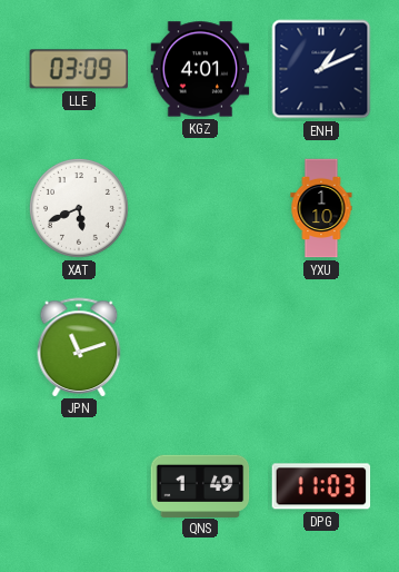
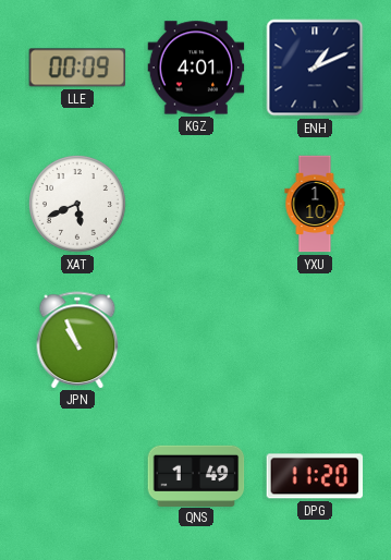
LLE: 03:09 -> 00:09 (77, 68)
JPN: 11:12 -> 10:56 (77, 340)
DPG: 11:03 -> 11:20 (315, 476)
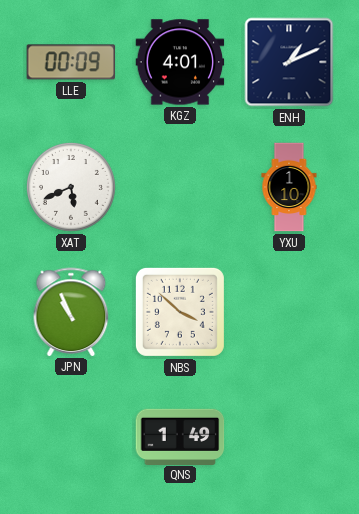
NBS: none -> 3:52 (180, 312)
DPG: 11:20 -> none (315, 476)
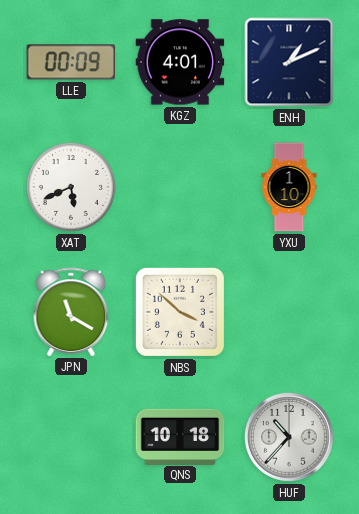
JPN: 10:56 -> 11:20 (71, 312)
QNS: 1:49 -> 10:18 (180, 436)
HUF: none -> 10:37 (289, 437)
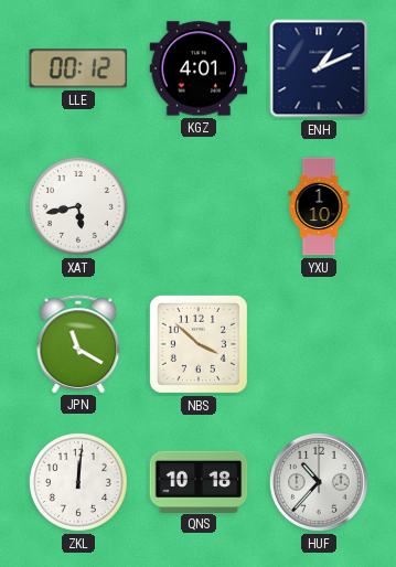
LLE: 00:09 -> 00:12 (78, 68)
XAT: 5:41 -> 5:43 (78, 206)
ZKL: none -> 12:01 (78, 482)
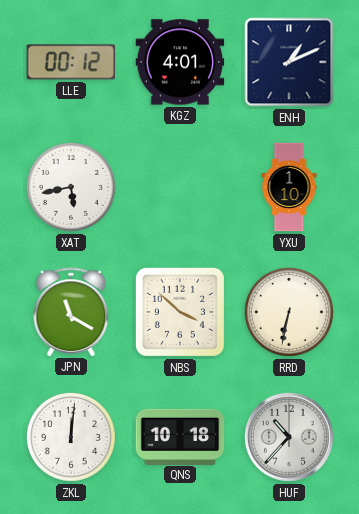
RRD: none -> 6:32 (289, 312)
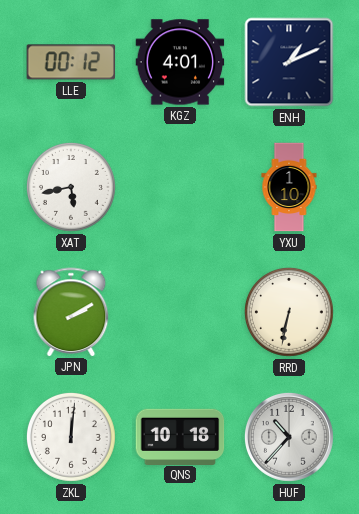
JPN: 11:20 -> 2:10 (71, 312)
NBS: 3:52 -> none (180, 312)
